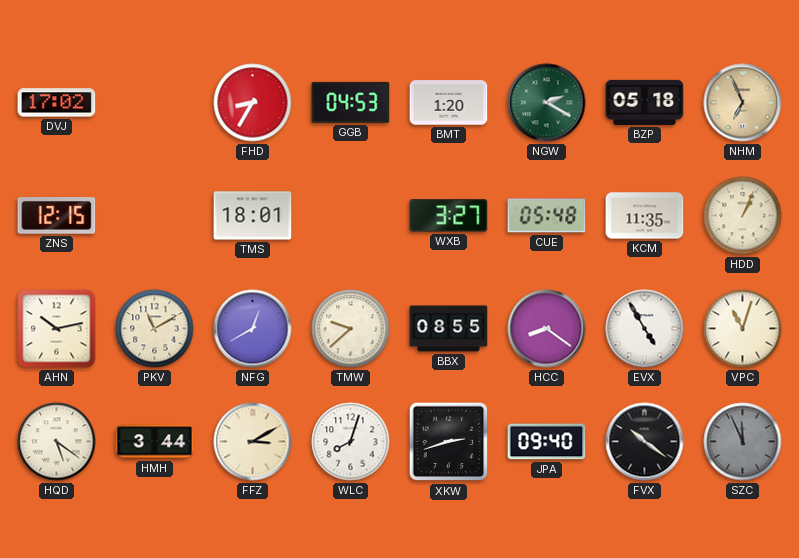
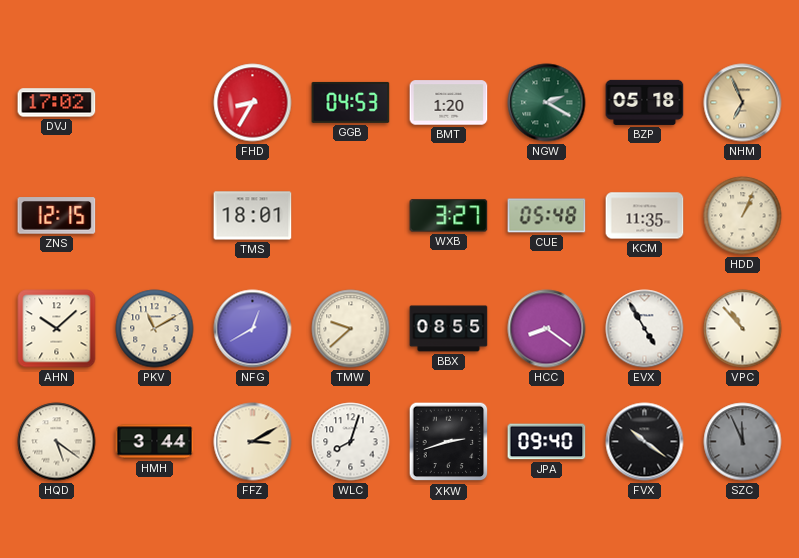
AHN: 10:13 -> 10:08 (57, 329)
VPC: 11:03 -> 10:53 (743, 329)
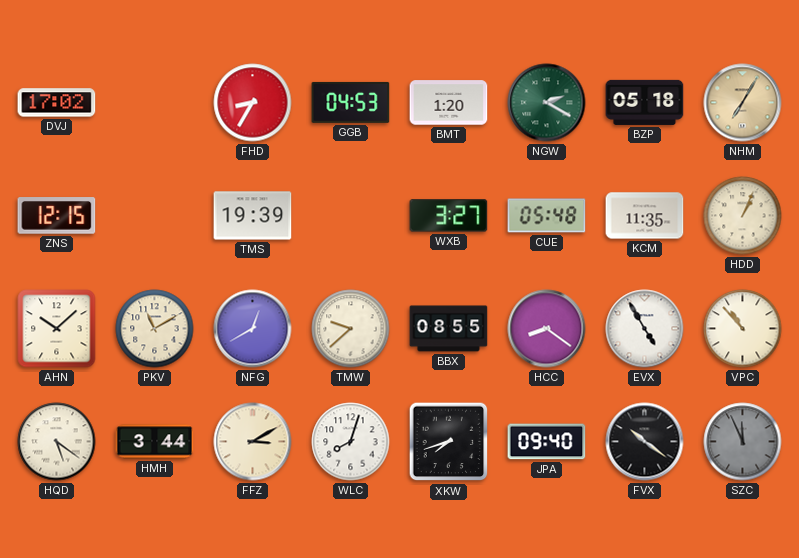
NHM: 6:56 -> 7:05 (743, 103)
TMS: 18:01 -> 19:39 (253, 216)
XKW: 2:42 -> 7:42 (449, 442)
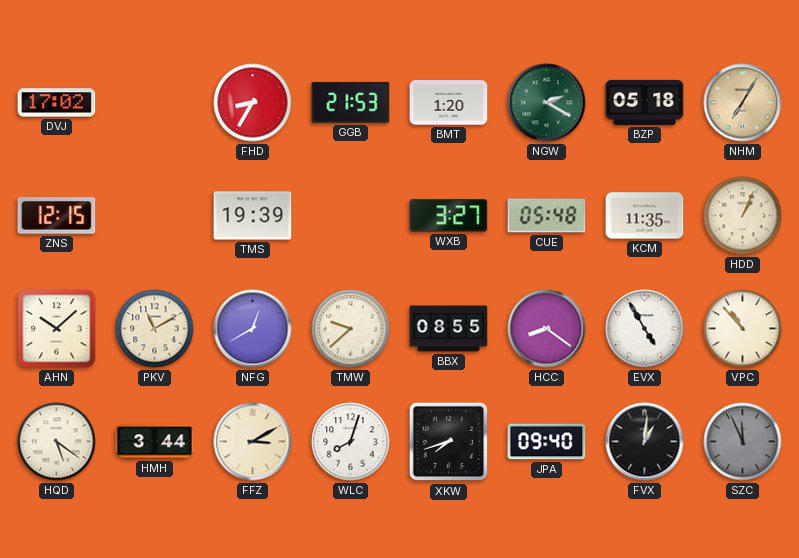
GGB: 04:53 -> 21:53 (351, 102)
FVX: 10:21 -> 1:01 (645, 442)
